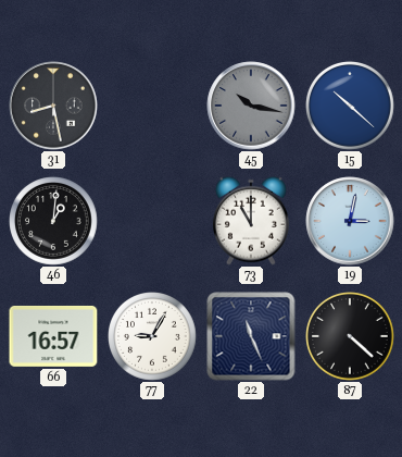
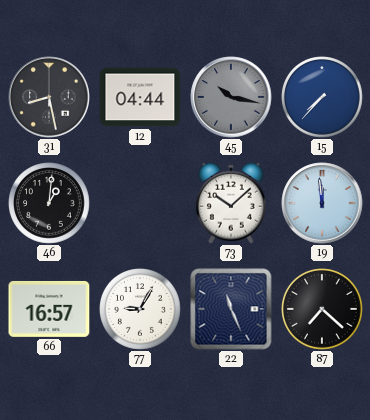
12: none -> 04:44 (140, 97)
15: 10:22 -> 7:37 (323, 98)
73: 11:00 -> 10:08 (231, 203)
19: 3:02 -> 11:59 (322, 203)
87: 4:22 -> 7:22 (323, 310)
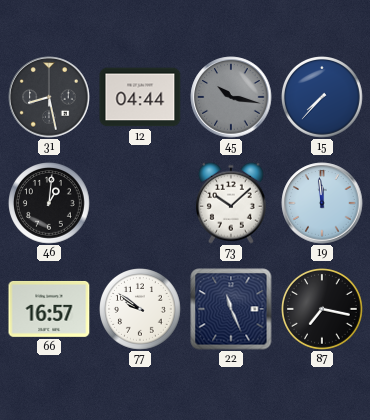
77: 9:05 -> 9:51 (141, 310)
87: 7:22 -> 7:17 (323, 310)
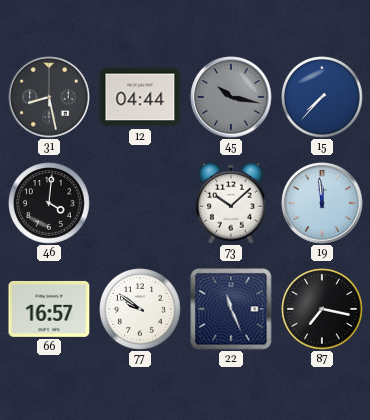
46: 1:01 -> 4:01 (50, 204)
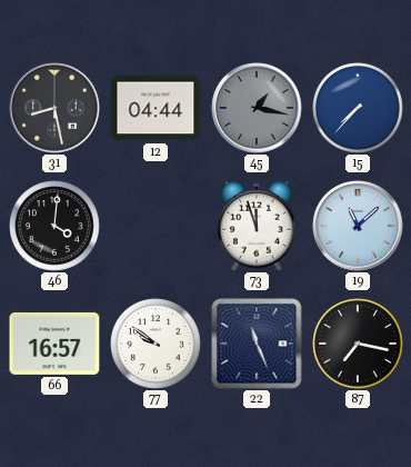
45: 10:17 -> 1:17 (257, 108)
73: 10:08 -> 11:57 (257, 226)
19: 11:59 -> 11:08 (358, 226)
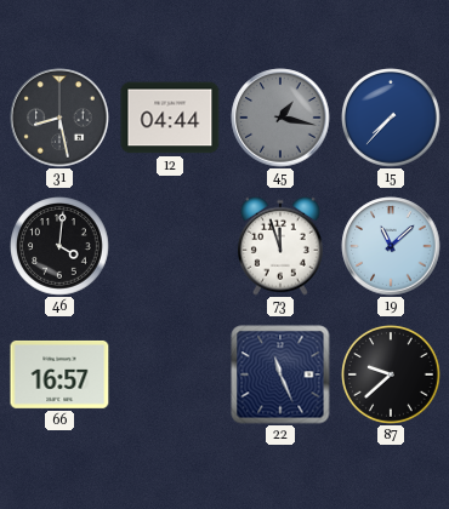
77: 9:51 -> none (157, 345)
87: 7:17 -> 9:38 (392, 376)
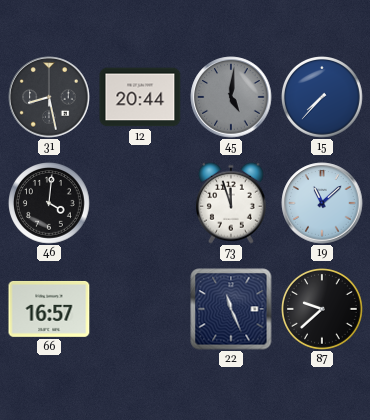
12: 04:44 -> 20:44 (140, 97)
45: 1:17 -> 5:01 (231, 97)
